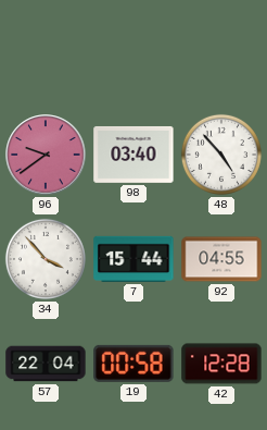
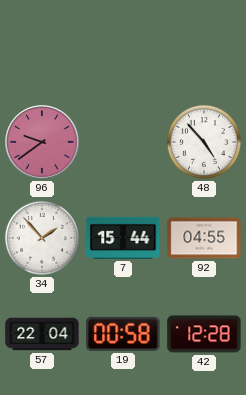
98: 03:40 -> none (133, 155)
34: 3:53 -> 1:53 (42, 238)
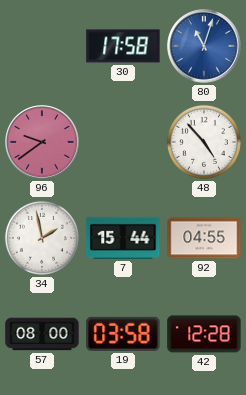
30: none -> 17:58 (123, 46)
80: none -> 11:03 (204, 46)
34: 1:53 -> 1:58 (42, 238)
57: 22:04 -> 08:00 (42, 334)
19: 00:58 -> 03:58 (123, 334)
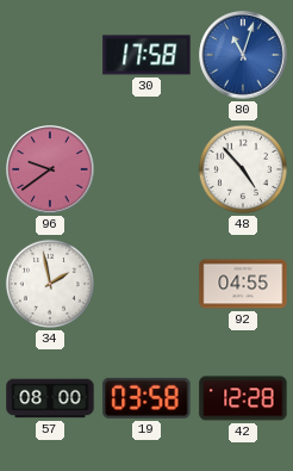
7: 15:44 -> none (123, 238)
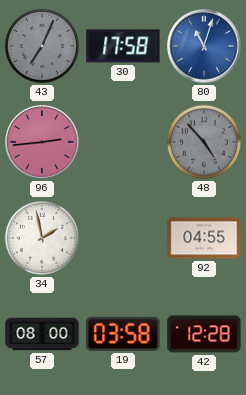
43: none -> 7:04 (42, 46)
96: 9:39 -> 2:44 (42, 142)
48 dial: white -> grey (204, 142)
